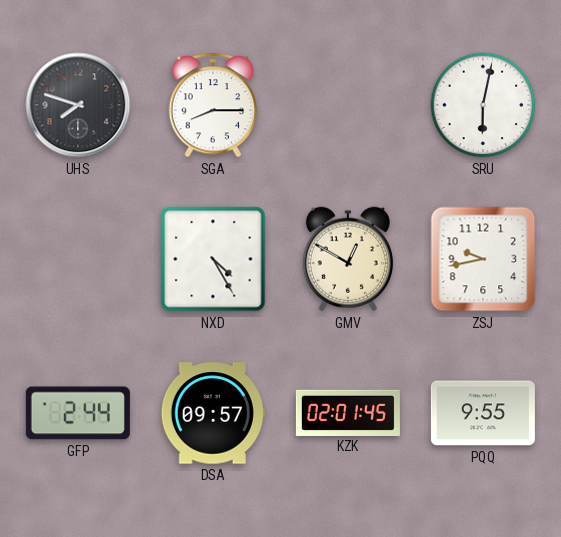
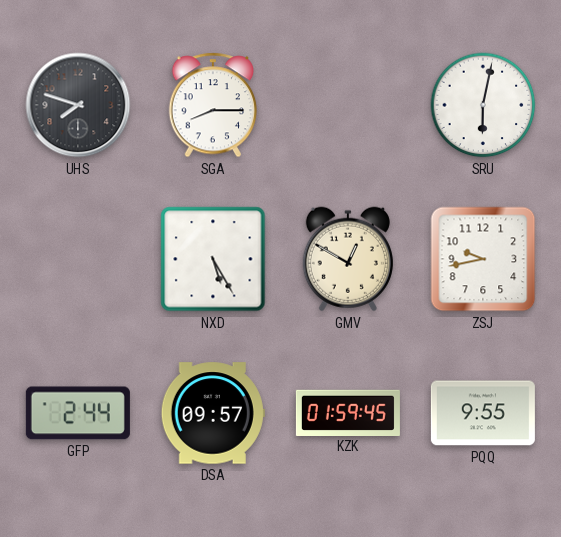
NXD: 4:25 -> 5:25 (213, 259)
KZK: 02:01 -> 01:59 (348, 412)
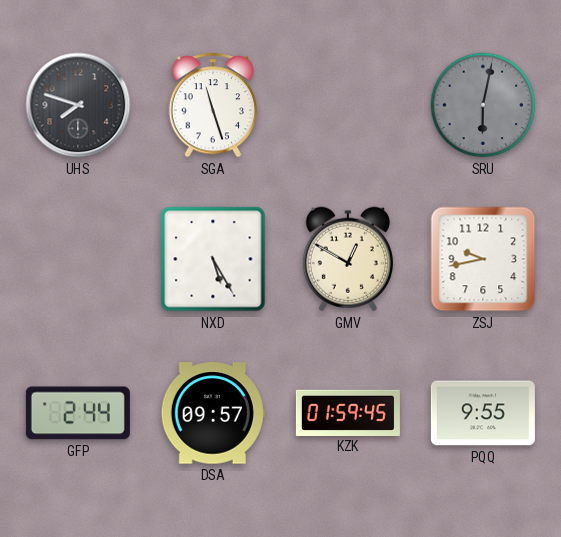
SGA: 8:15 -> 11:27 (213, 105)
SRU dial: white -> grey (483, 105)
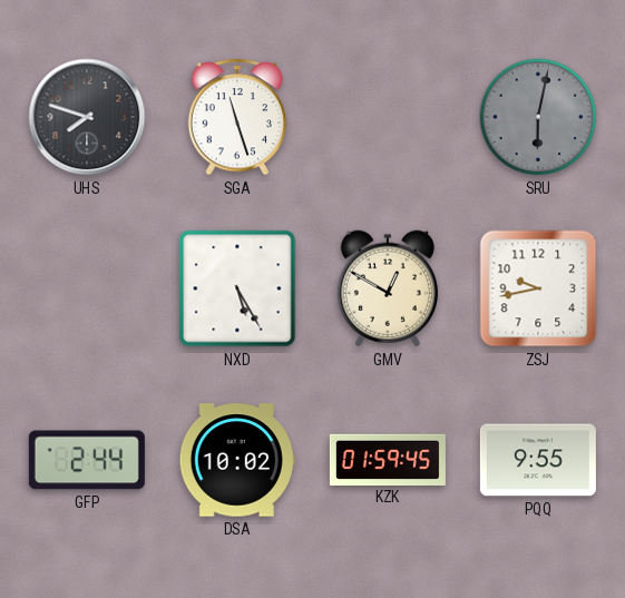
DSA: 09:57 -> 10:02 (237, 460)
